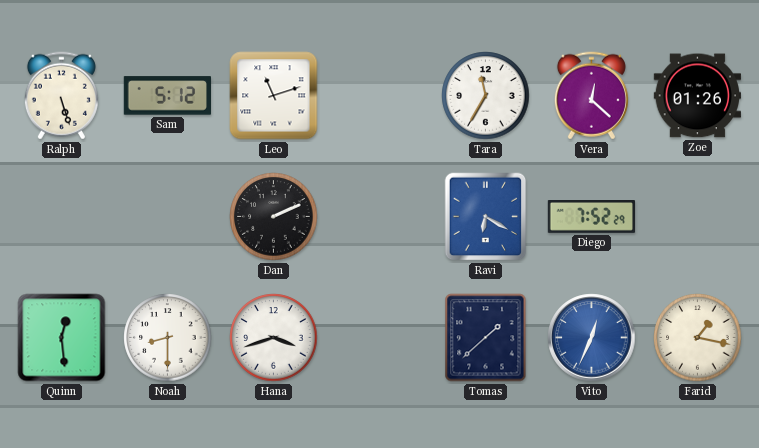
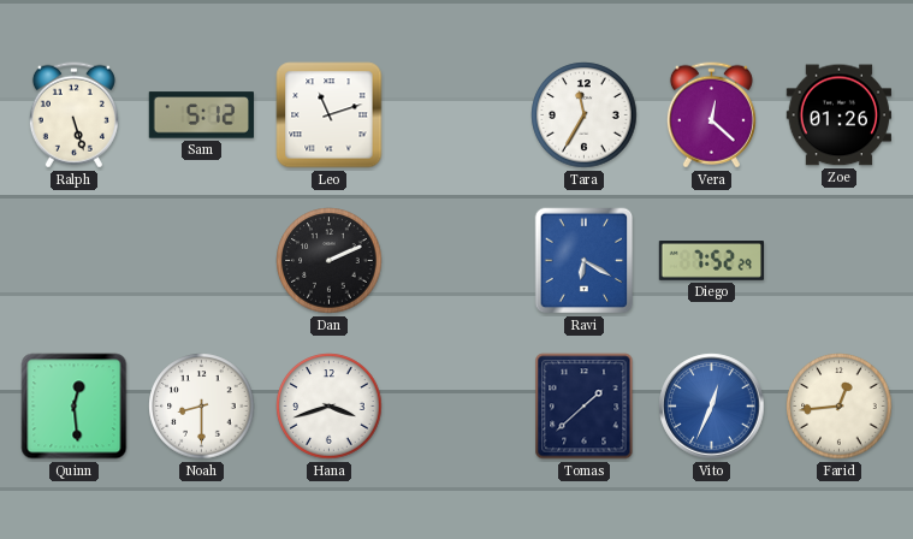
Farid: 1:17 -> 12:44 (840, 407)
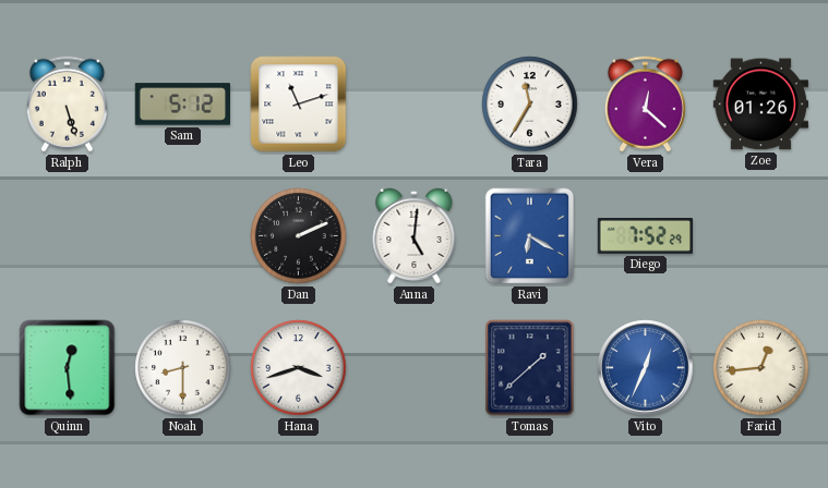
Anna: none -> 5:01 (415, 235)
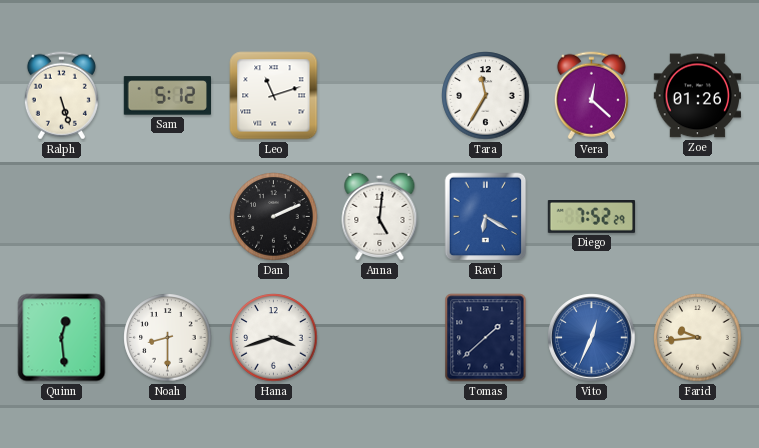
Farid: 12:44 -> 9:44 (698, 338)
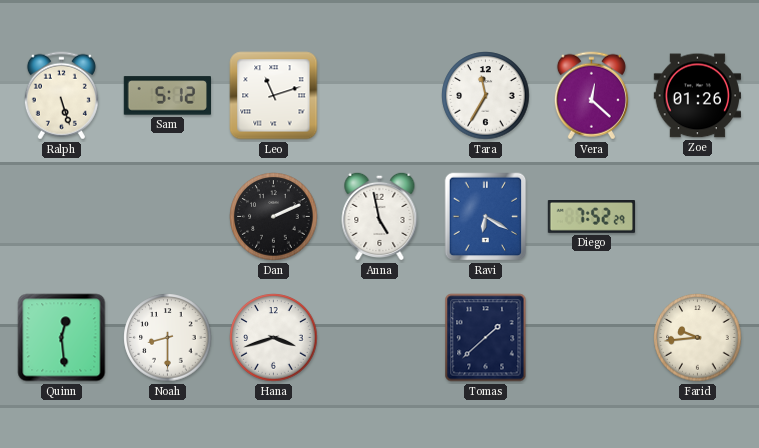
Anna: 5:01 -> 4:58 (380, 216)
Vito: 12:34 -> none (592, 338)
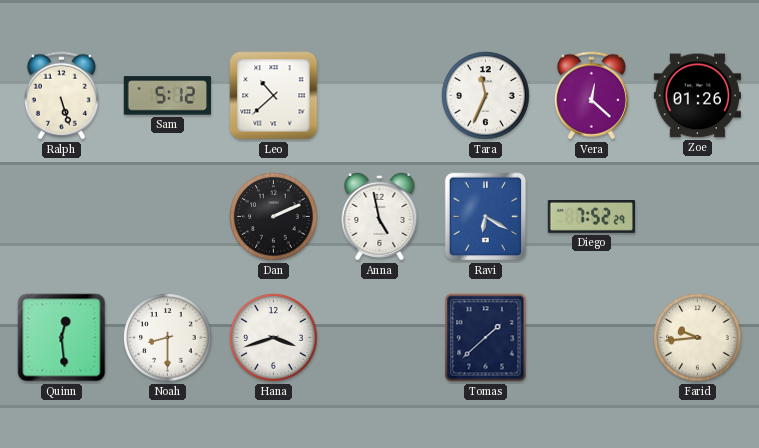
Leo: 11:12 -> 10:38 (274, 96)
Tara: 11:35 -> 11:34 (486, 96)
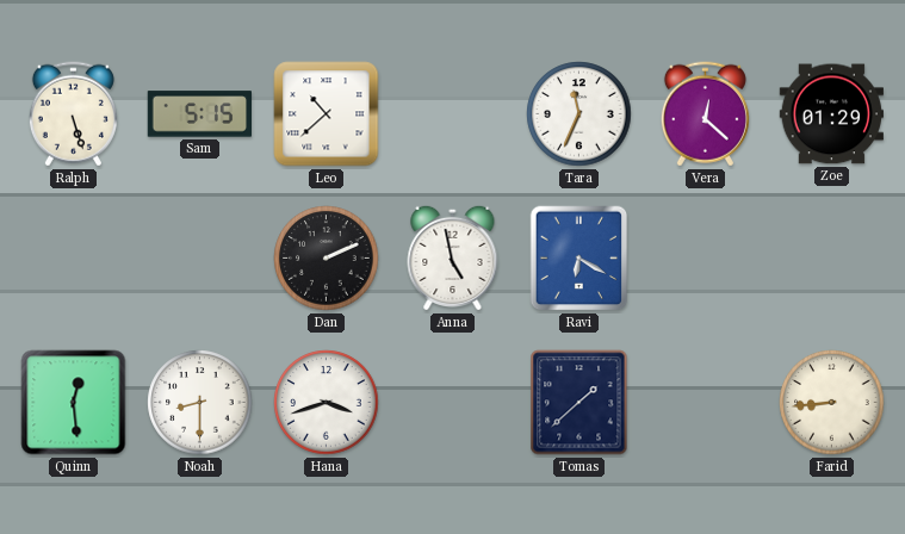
Sam: 5:12 -> 5:15 (199, 114)
Zoe: 01:26 -> 01:29 (831, 114)
Diego: 7:52 -> none (592, 217)
Farid: 9:44 -> 8:44 (832, 403)
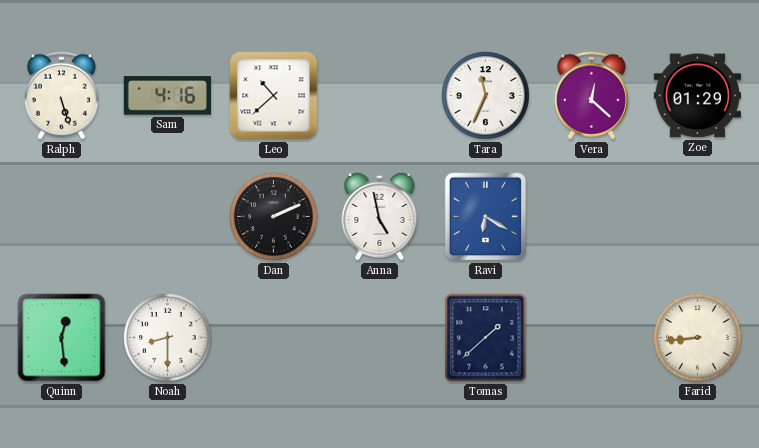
Sam: 5:15 -> 4:16 (167, 96)
Hana: 3:42 -> none (327, 403)
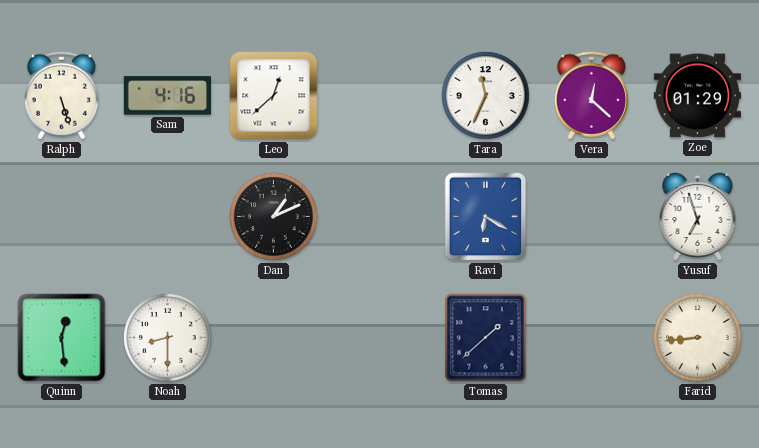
Leo: 10:38 -> 12:38 (274, 96)
Dan: 2:11 -> 1:11 (274, 217)
Anna: 4:58 -> none (380, 216)
Yusuf: none -> 6:57 (698, 216)
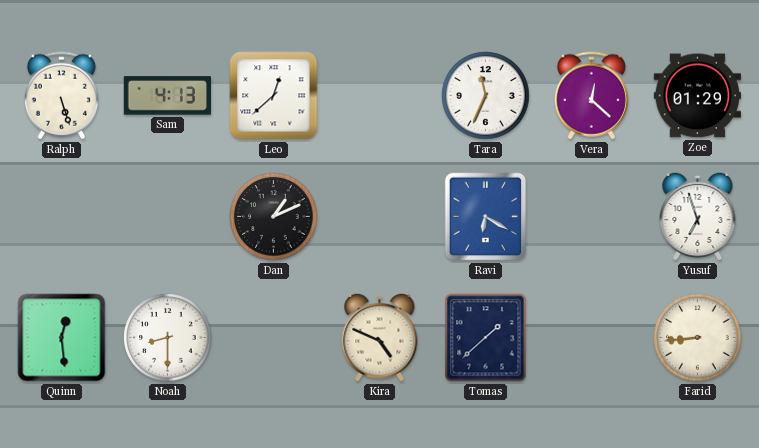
Sam: 4:16 -> 4:13 (167, 96)
Kira: none -> 4:49 (380, 337)
